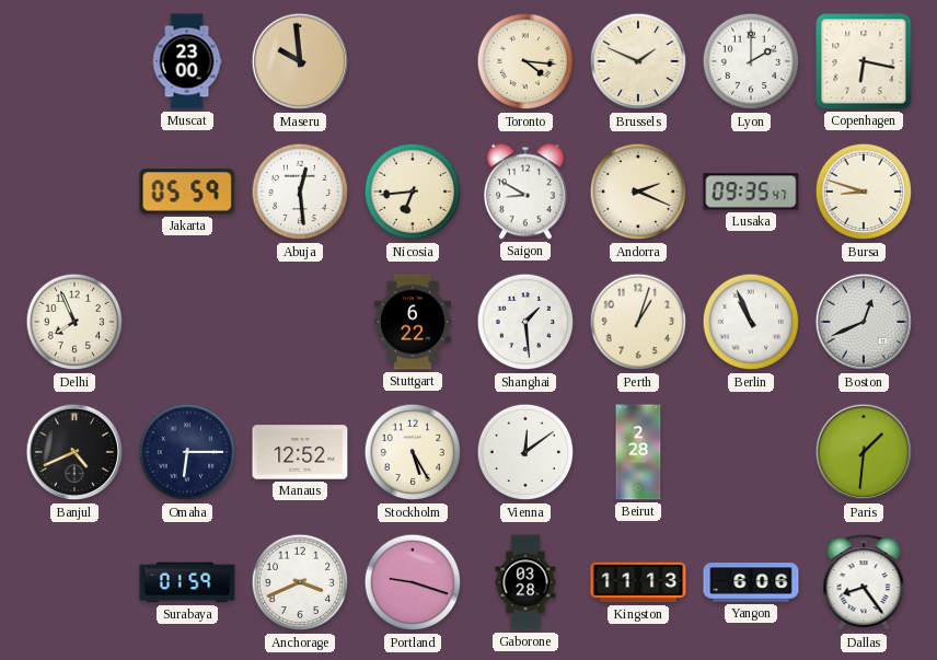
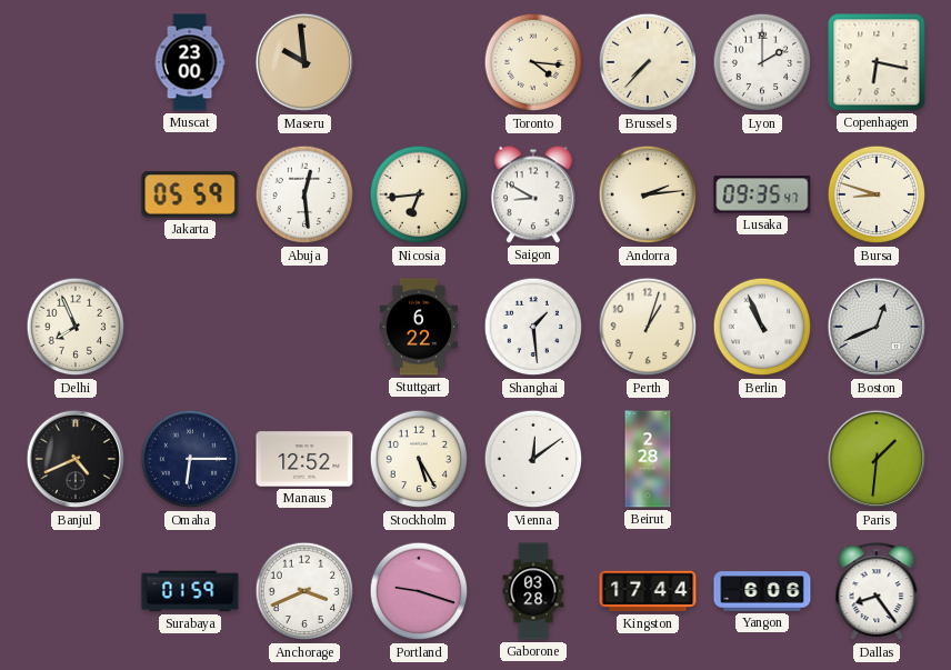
Brussels: 1:49 -> 7:37 (648, 62)
Andorra: 2:19 -> 2:14 (648, 194)
Kingston: 11:13 -> 17:44 (648, 591)
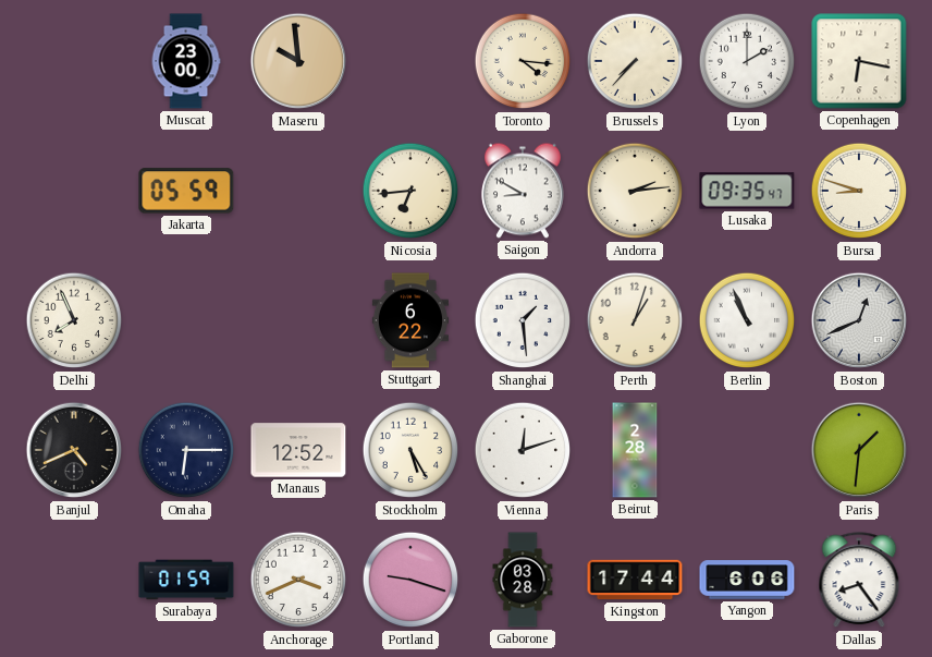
Abuja: 12:29 -> none (304, 194)
Vienna: 12:09 -> 12:12 (523, 450)
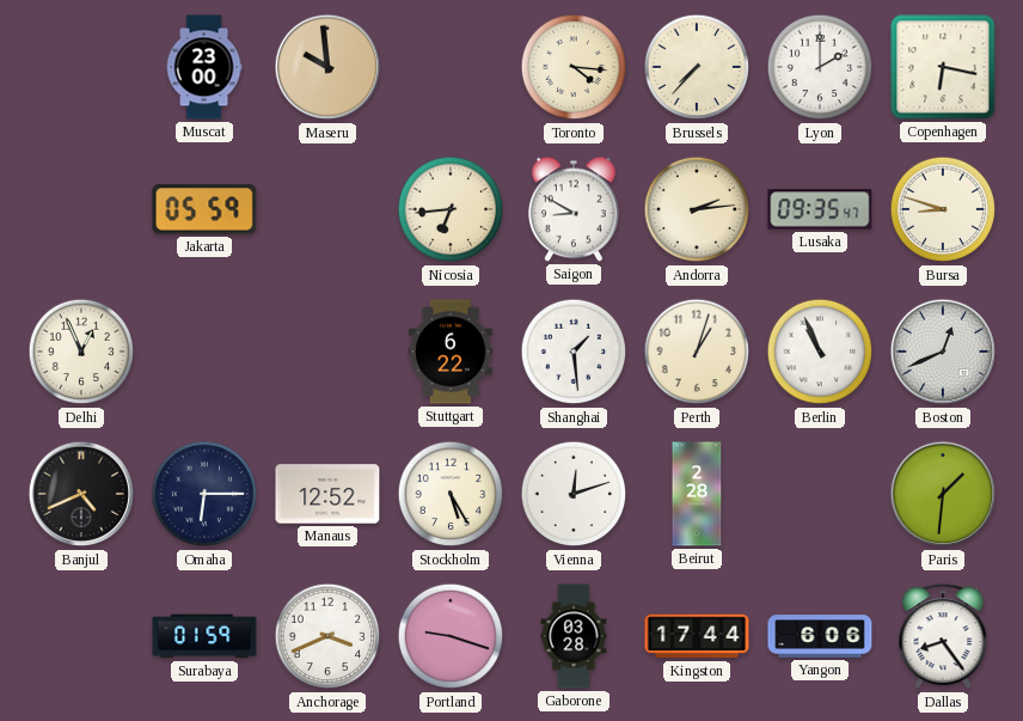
Delhi: 7:56 -> 12:56 (81, 352)
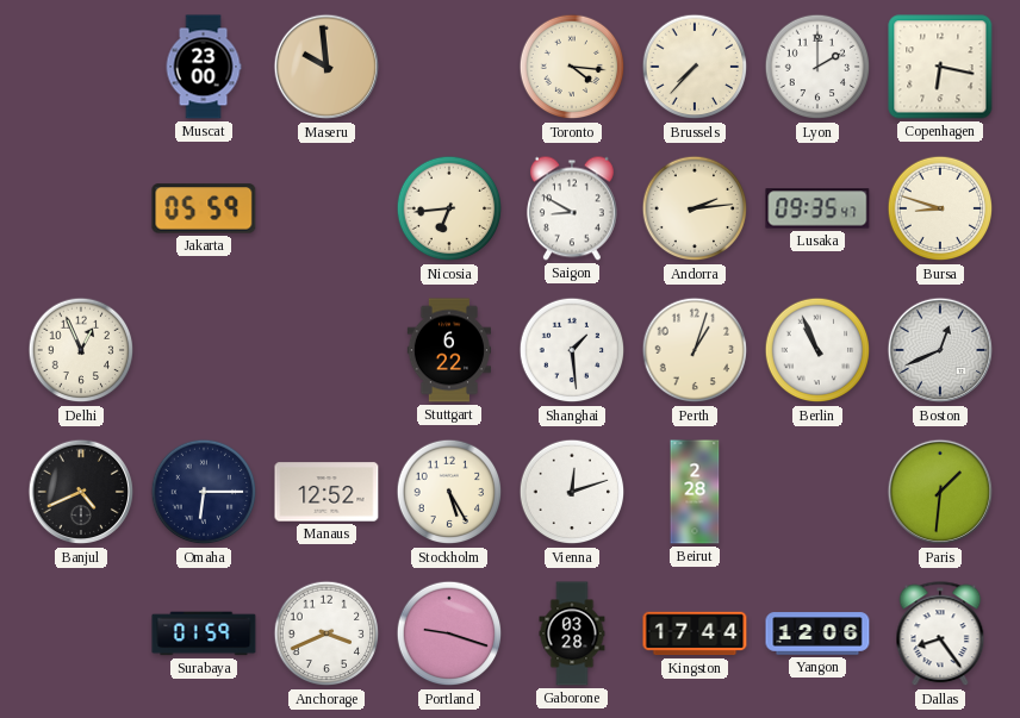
Yangon: 6:06 -> 12:06 (817, 633)
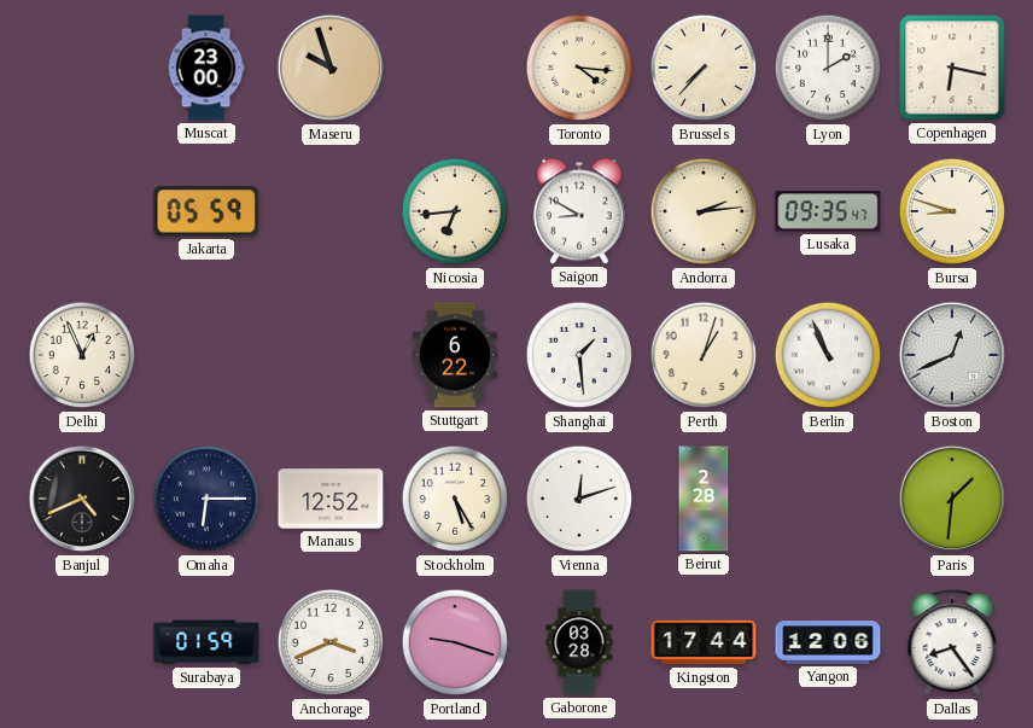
Maseru: 9:59 -> 9:57 (331, 68)
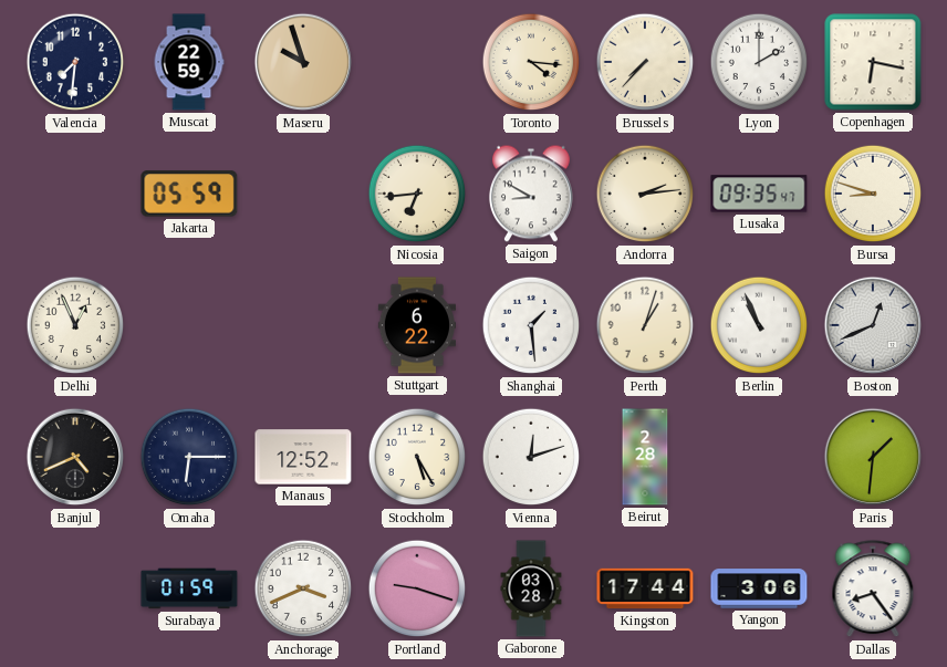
Valencia: none -> 7:31 (75, 62)
Muscat: 23:00 -> 22:59 (189, 62)
Yangon: 12:06 -> 3:06 (759, 588)
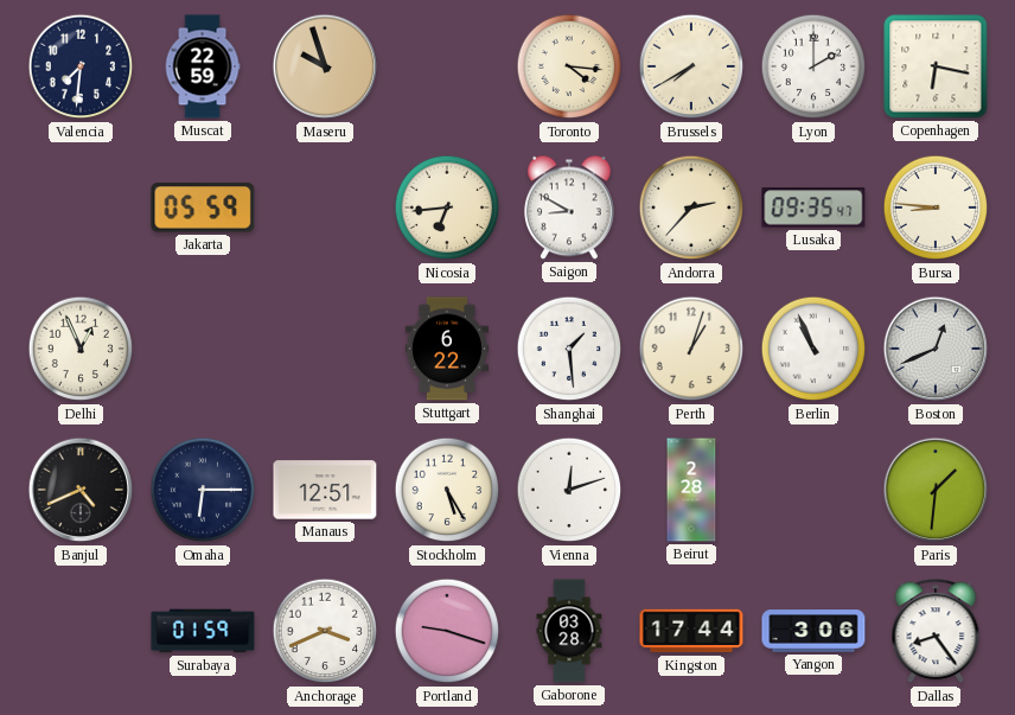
Brussels: 7:37 -> 7:40 (691, 66)
Andorra: 2:14 -> 2:37 (691, 208)
Bursa: 8:48 -> 8:46 (936, 208)
Manaus: 12:52 -> 12:51 (325, 490)
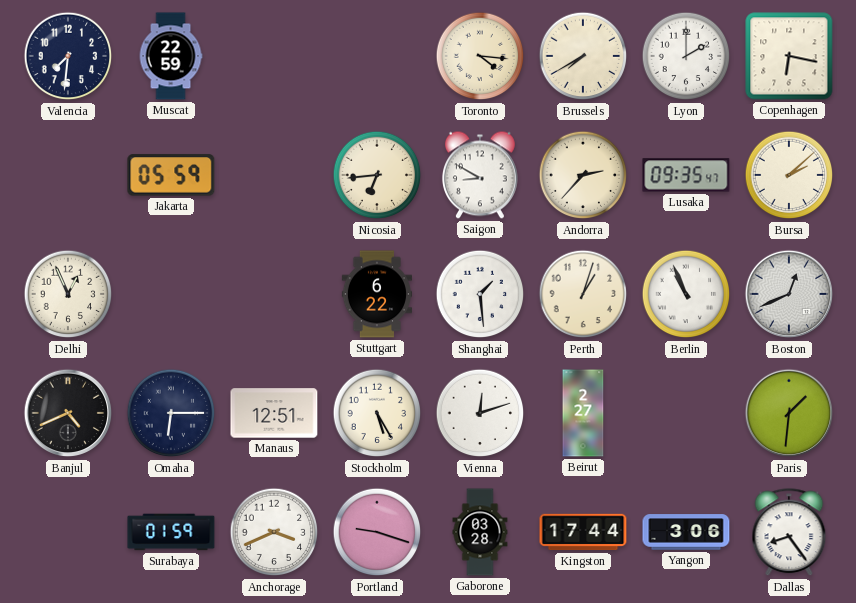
Maseru: 9:57 -> none (325, 66)
Bursa: 8:46 -> 2:08 (789, 175)
Beirut: 2:28 -> 2:27 (583, 413)
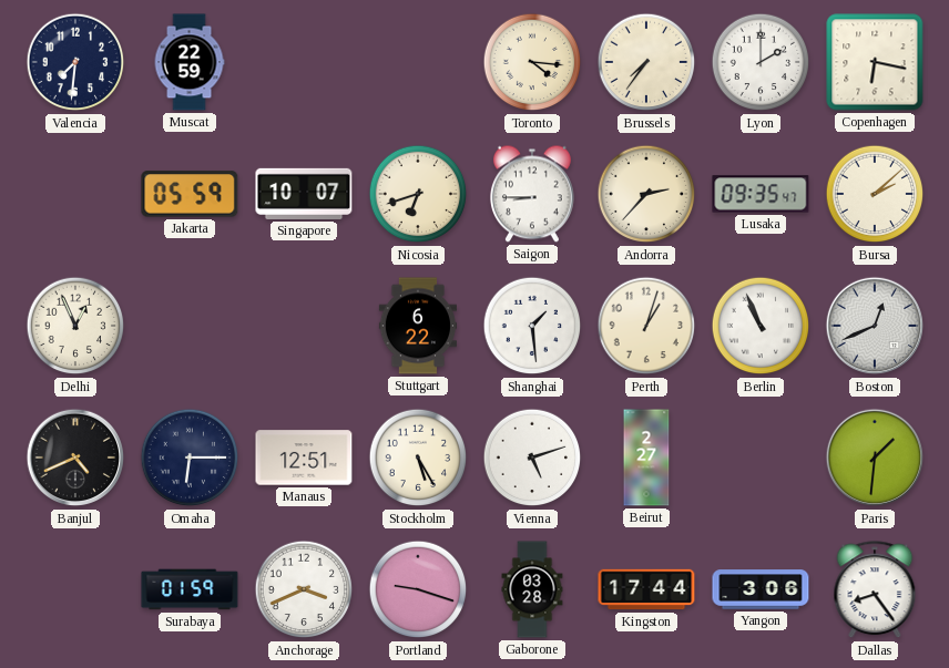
Brussels: 7:40 -> 7:36 (646, 62)
Singapore: none -> 10:07 (304, 194)
Nicosia: 6:44 -> 6:42 (418, 194)
Saigon: 8:50 -> 8:45 (532, 194)
Vienna: 12:12 -> 5:12 (532, 458)
